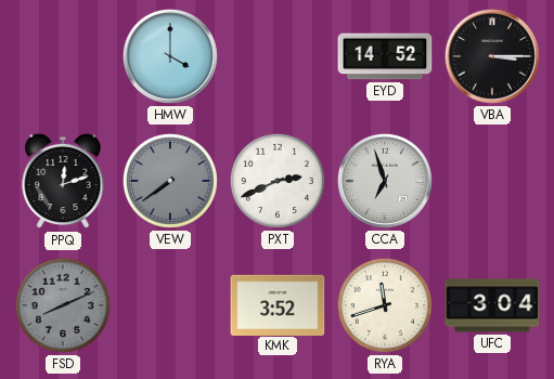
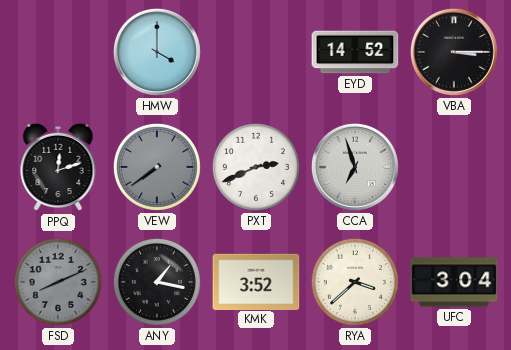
ANY: none -> 1:17 (157, 282)
RYA: 11:42 -> 3:38 (355, 282)
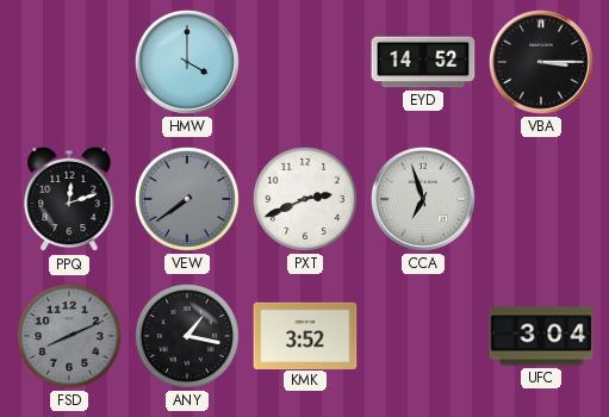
RYA: 3:38 -> none (355, 282)
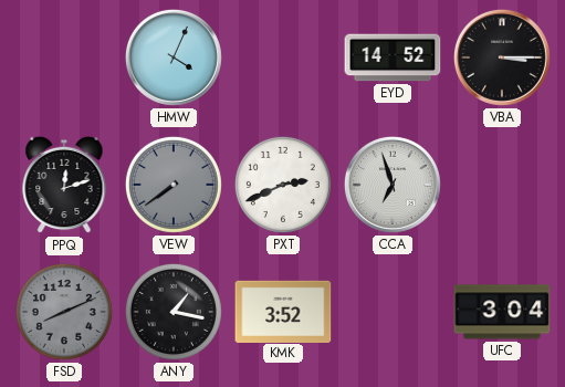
HMW: 4:00 -> 4:04 (174, 57)
